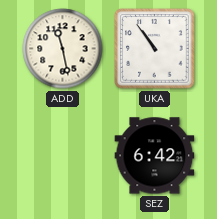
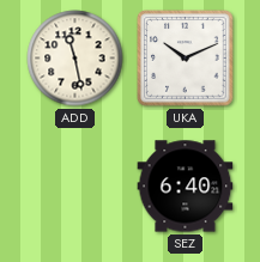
UKA: 10:54 -> 10:11 (186, 59)
SEZ: 6:42 -> 6:40 (186, 187)
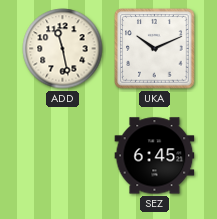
SEZ: 6:40 -> 6:45 (155, 156)
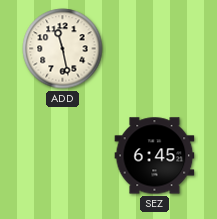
UKA: 10:11 -> none (155, 49)
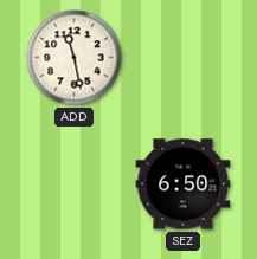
SEZ: 6:45 -> 6:50 (184, 184)
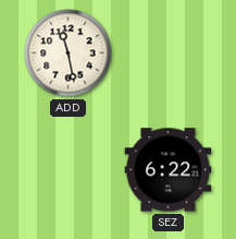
SEZ: 6:50 -> 6:22 (169, 170)
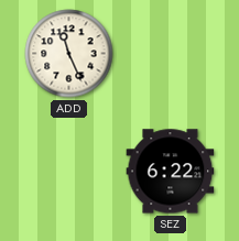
ADD: 11:28 -> 11:26 (69, 54)
